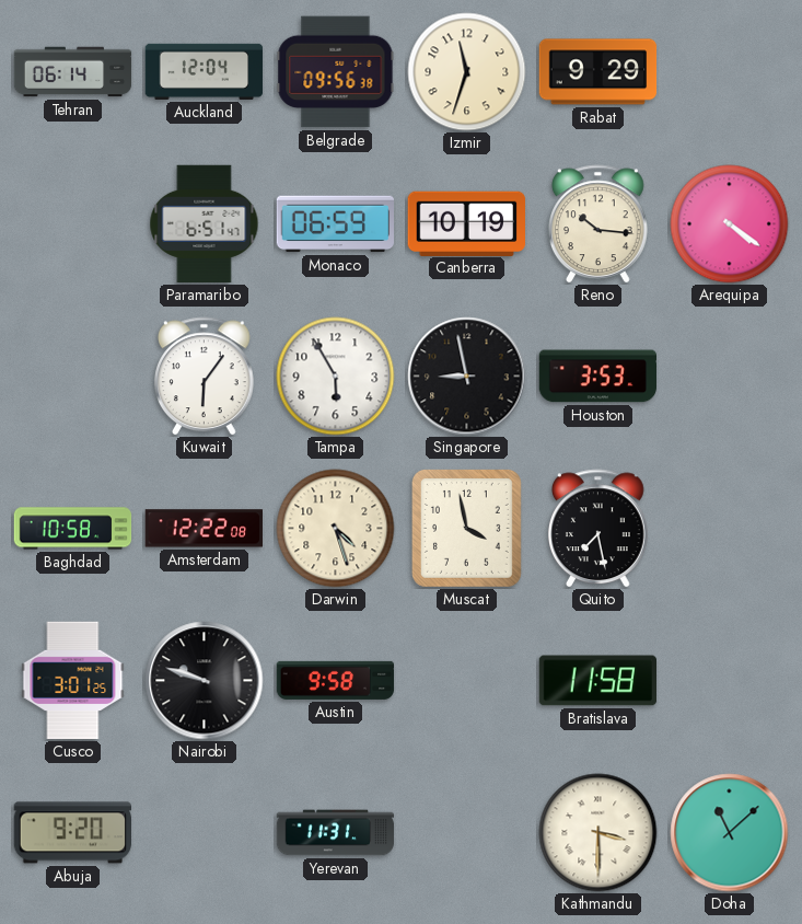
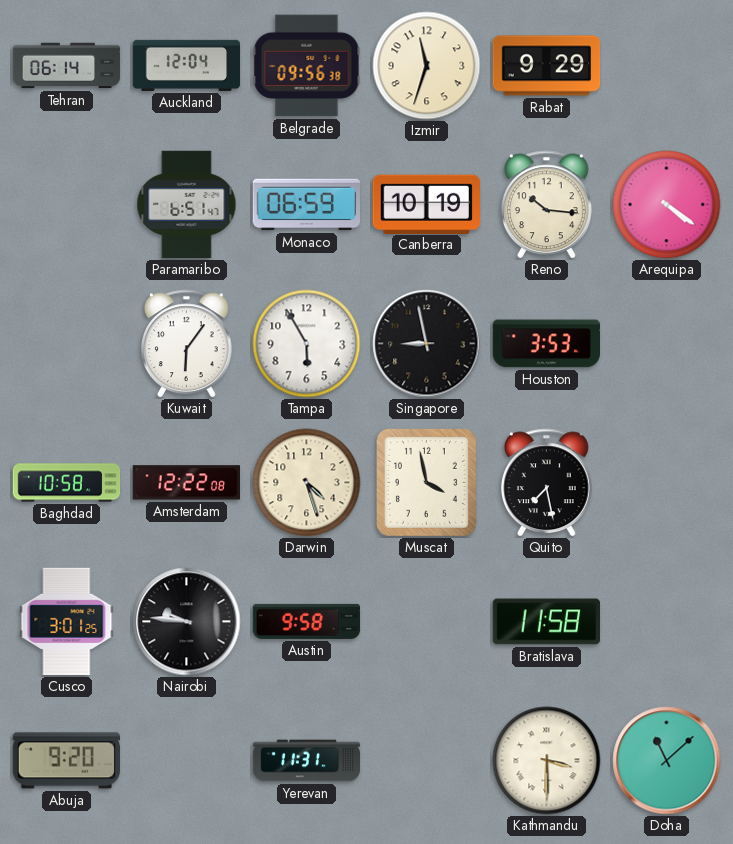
Nairobi: 9:48 -> 9:46 (187, 622)
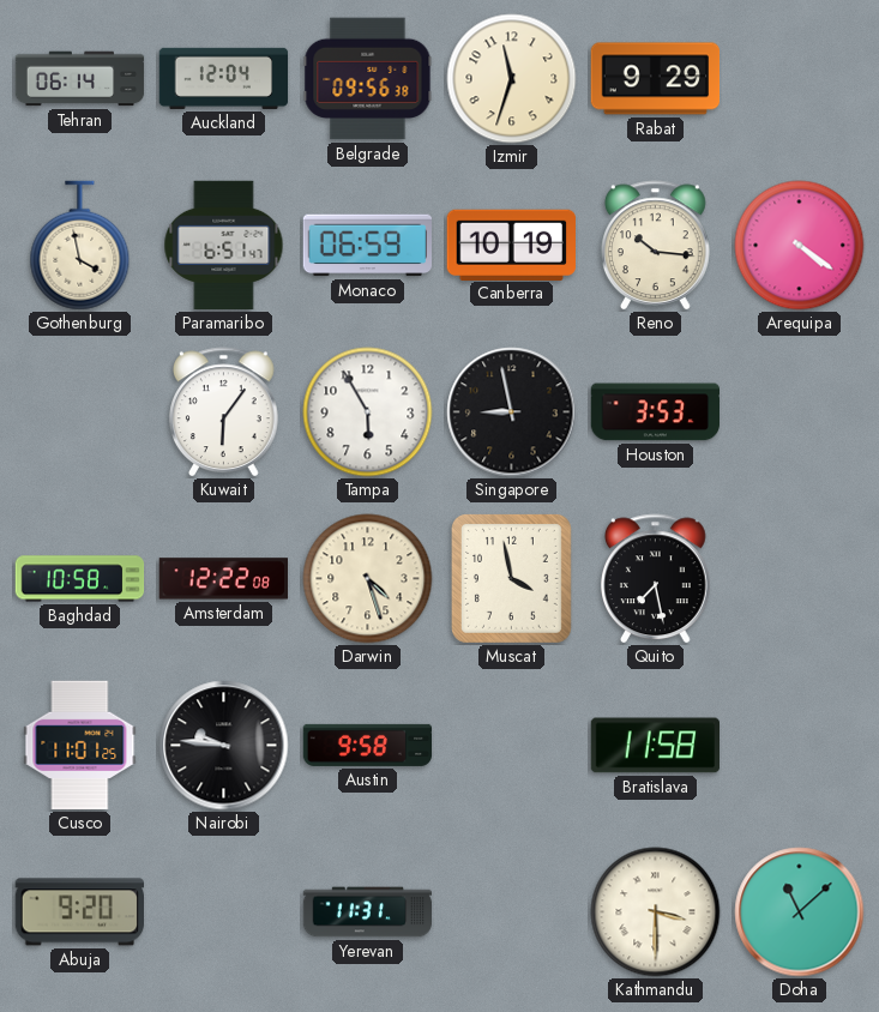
Gothenburg: none -> 3:58 (80, 246)
Cusco: 3:01 -> 11:01 (80, 746)
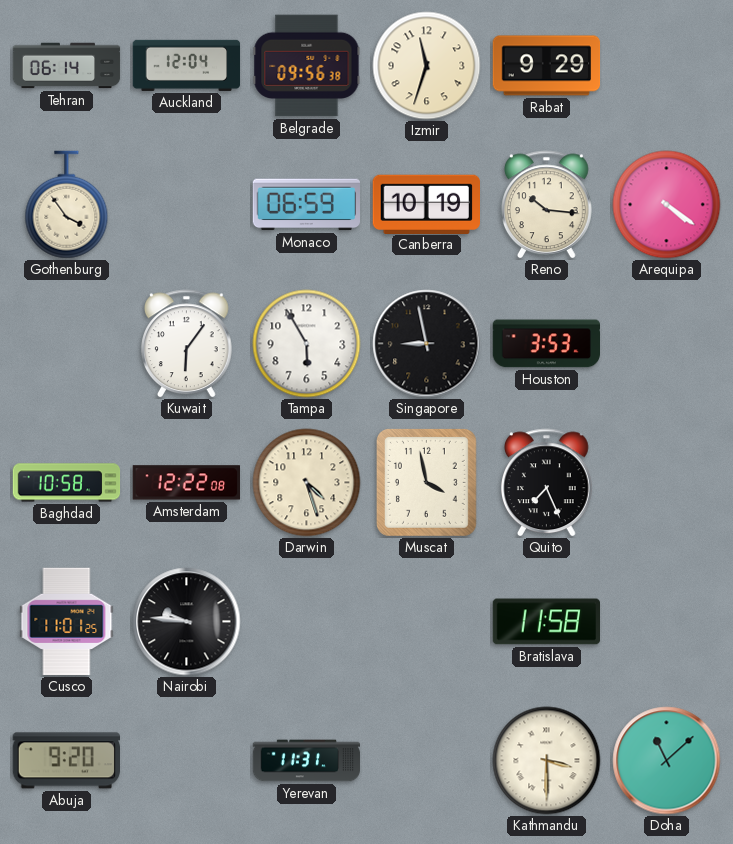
Gothenburg: 3:58 -> 3:54 (67, 205)
Paramaribo: 6:51 -> none (224, 246)
Quito: 7:28 -> 7:26 (547, 483)
Austin: 9:58 -> none (368, 745)
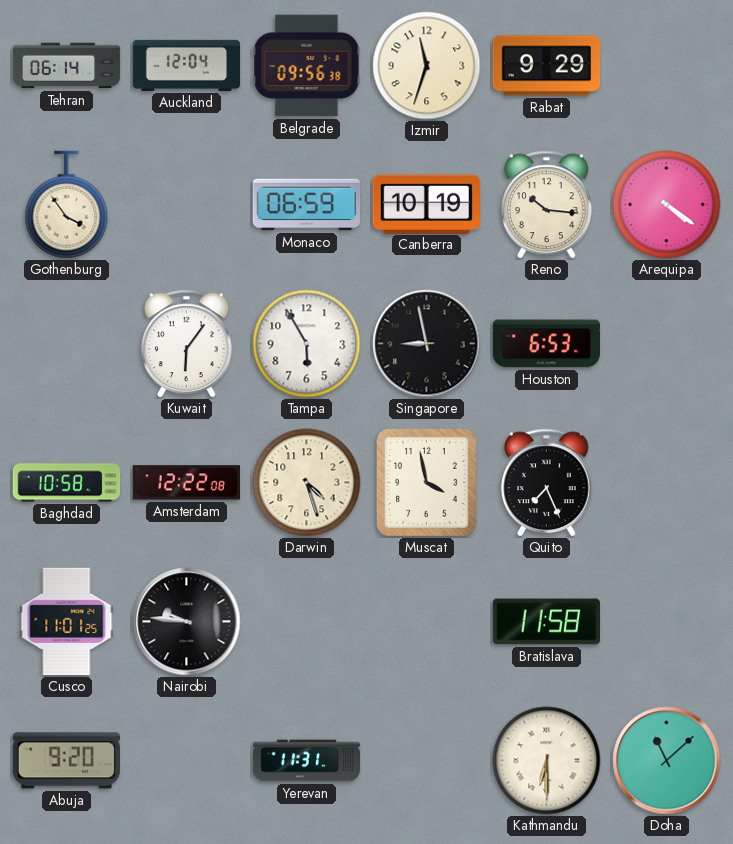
Houston: 3:53 -> 6:53 (546, 344)
Kathmandu: 3:30 -> 6:30 (547, 761)
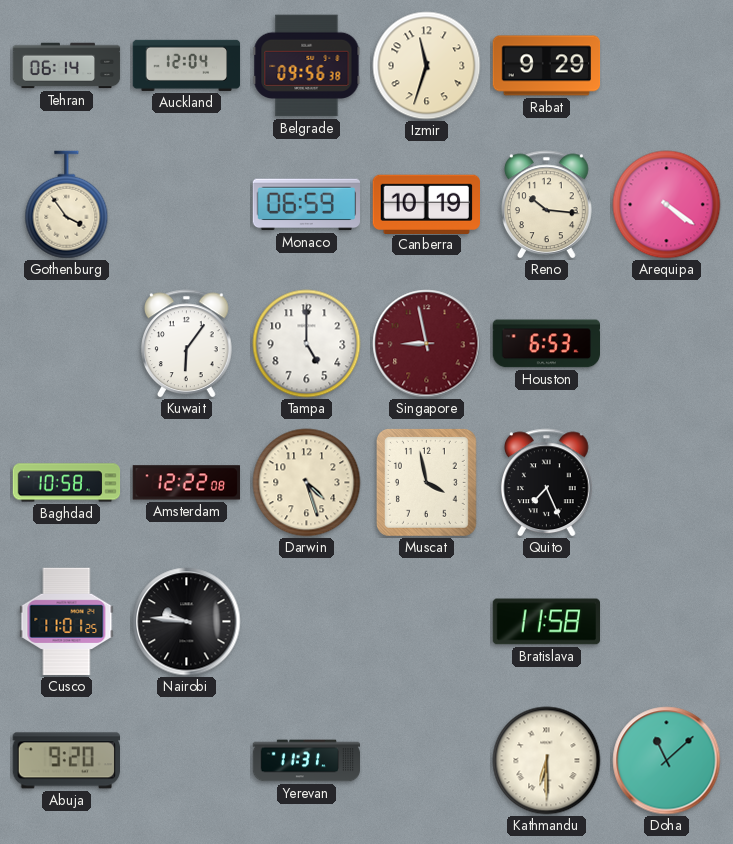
Tampa: 5:55 -> 5:00 (307, 344)
Singapore dial: black -> burgundy (427, 344)
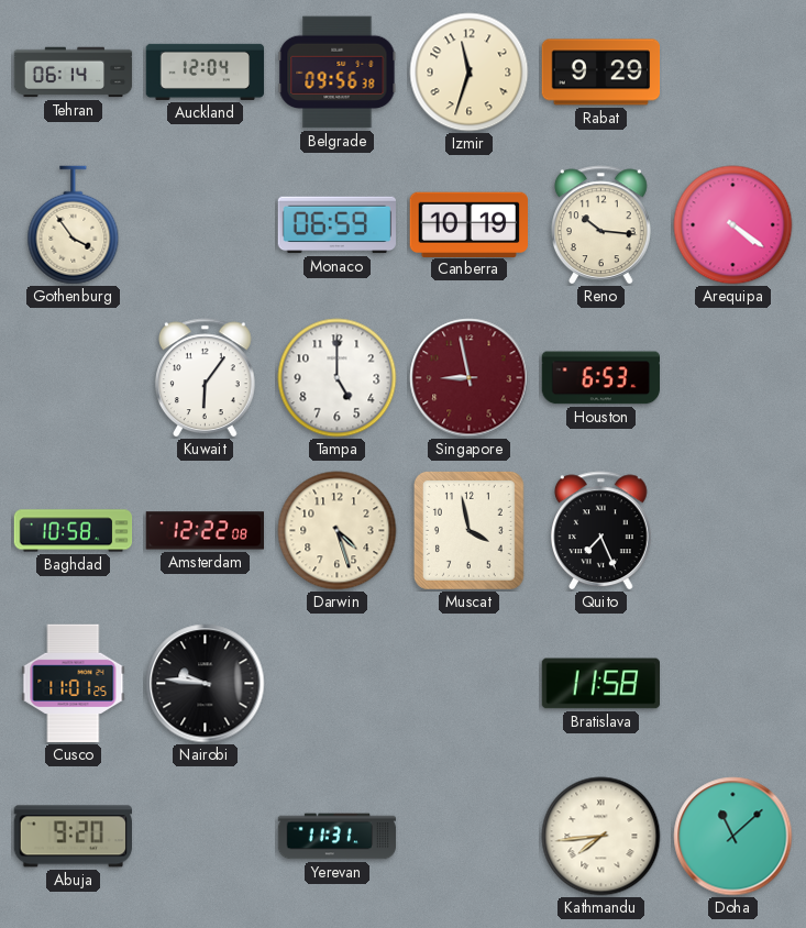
Kathmandu: 6:30 -> 7:44 (601, 837)
